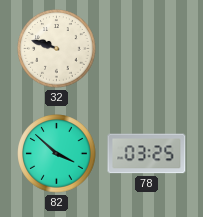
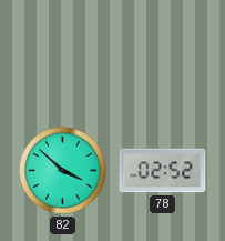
32: 9:48 -> none (57, 49)
78: 03:25 -> 02:52 (163, 171)
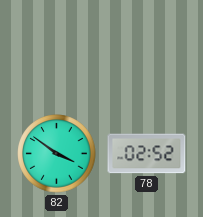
82: 3:52 -> 3:51 (57, 154)
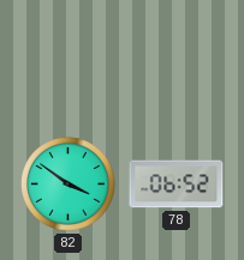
78: 02:52 -> 06:52 (177, 185)
